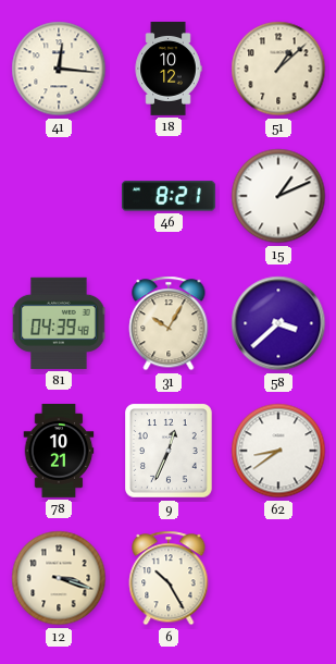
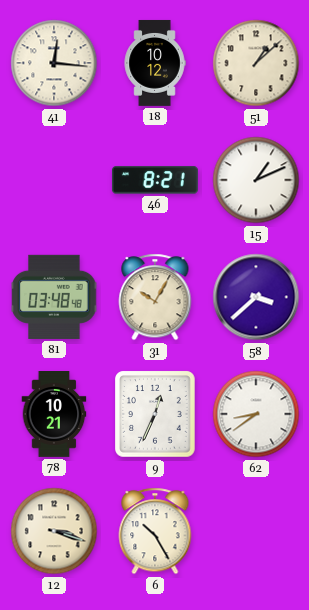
81: 04:39 -> 03:48 (54, 297)
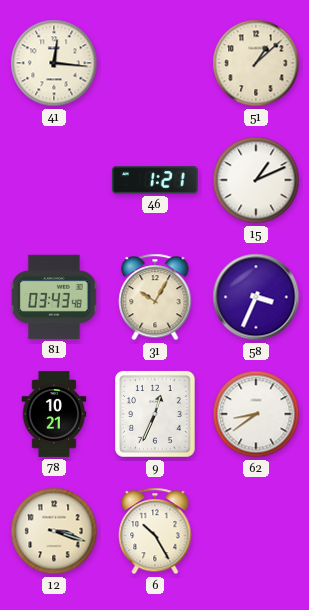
18: 10:12 -> none (155, 63)
46: 8:21 -> 1:21 (155, 180)
81: 03:48 -> 03:43 (54, 297)
58: 3:38 -> 3:34 (256, 297)
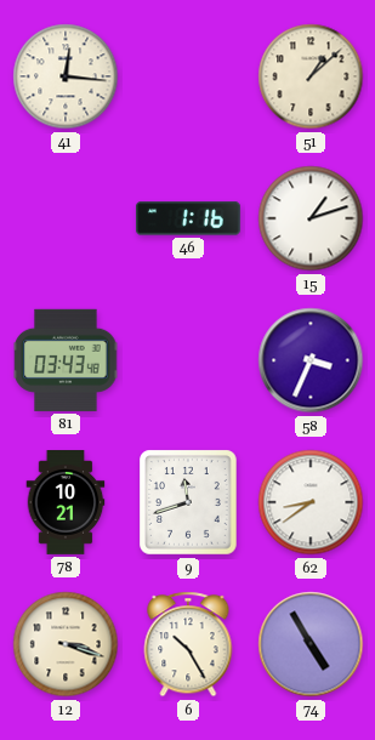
46: 1:21 -> 1:16 (188, 218)
15: 1:11 -> 1:12 (311, 218)
31: 10:05 -> none (155, 297)
9: 12:34 -> 11:42 (188, 502)
74: none -> 4:55 (311, 644)
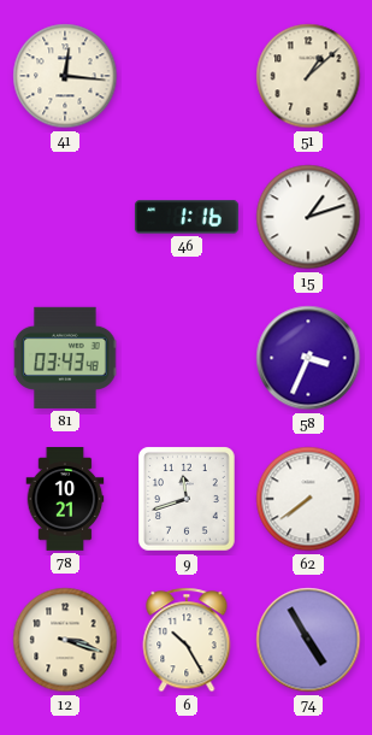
62: 8:39 -> 7:39 (308, 499)
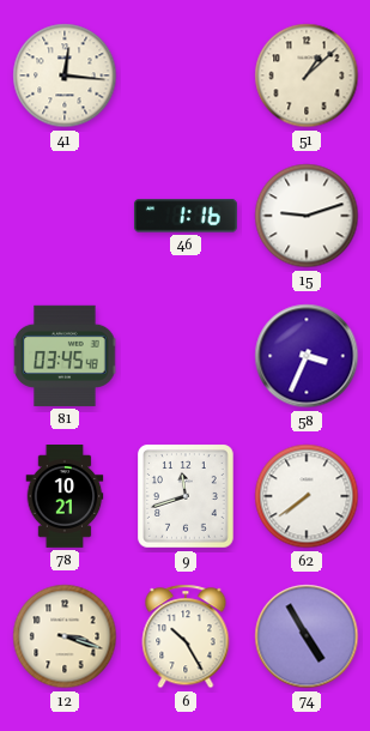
15: 1:12 -> 9:12 (307, 216)
81: 03:43 -> 03:45 (65, 356)
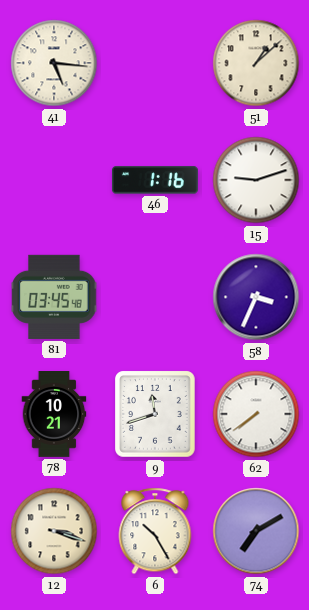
41: 12:16 -> 5:16 (54, 63)
74: 4:55 -> 7:10 (256, 531)
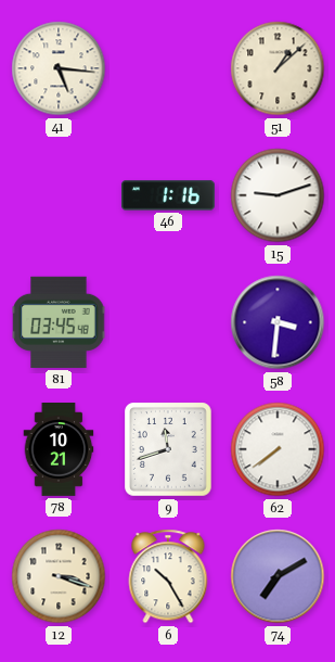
58: 3:34 -> 3:31 (278, 322)
